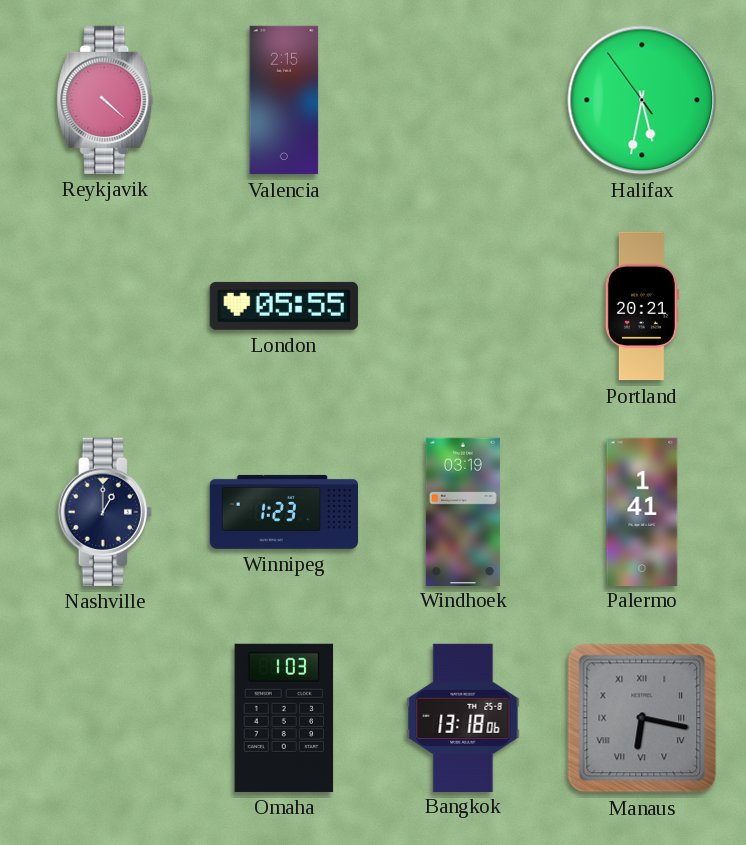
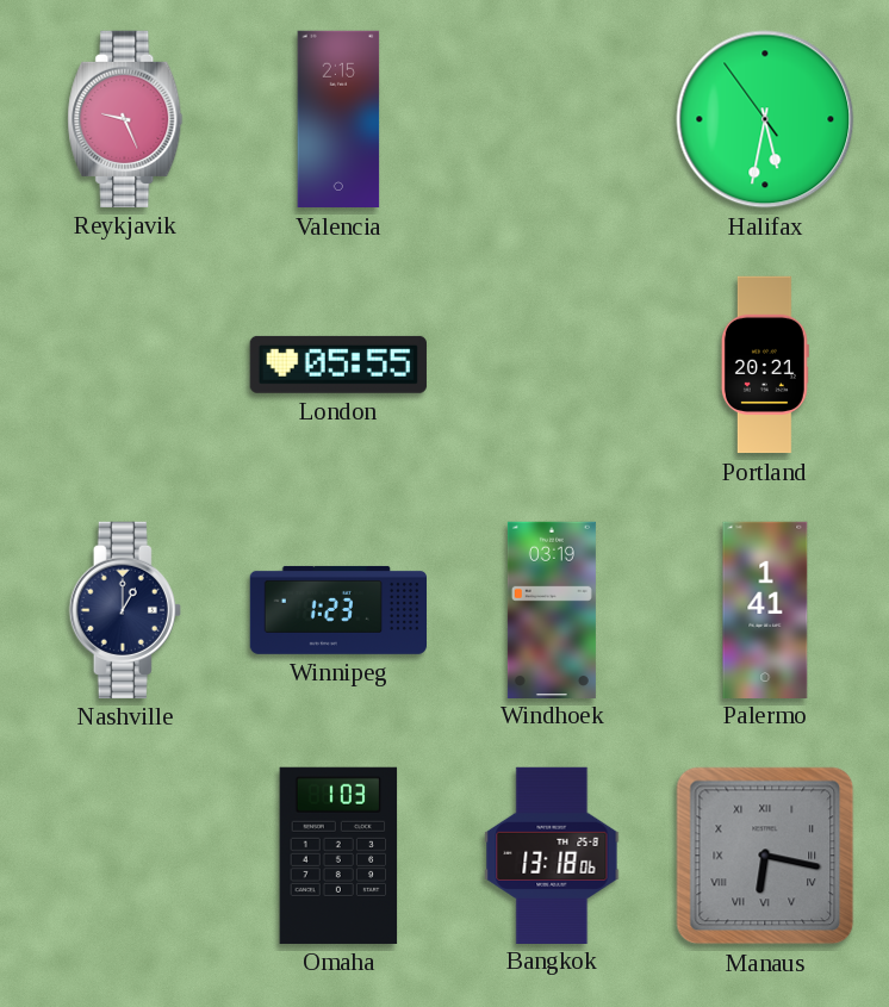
Reykjavik: 4:22 -> 9:26 (125, 119)
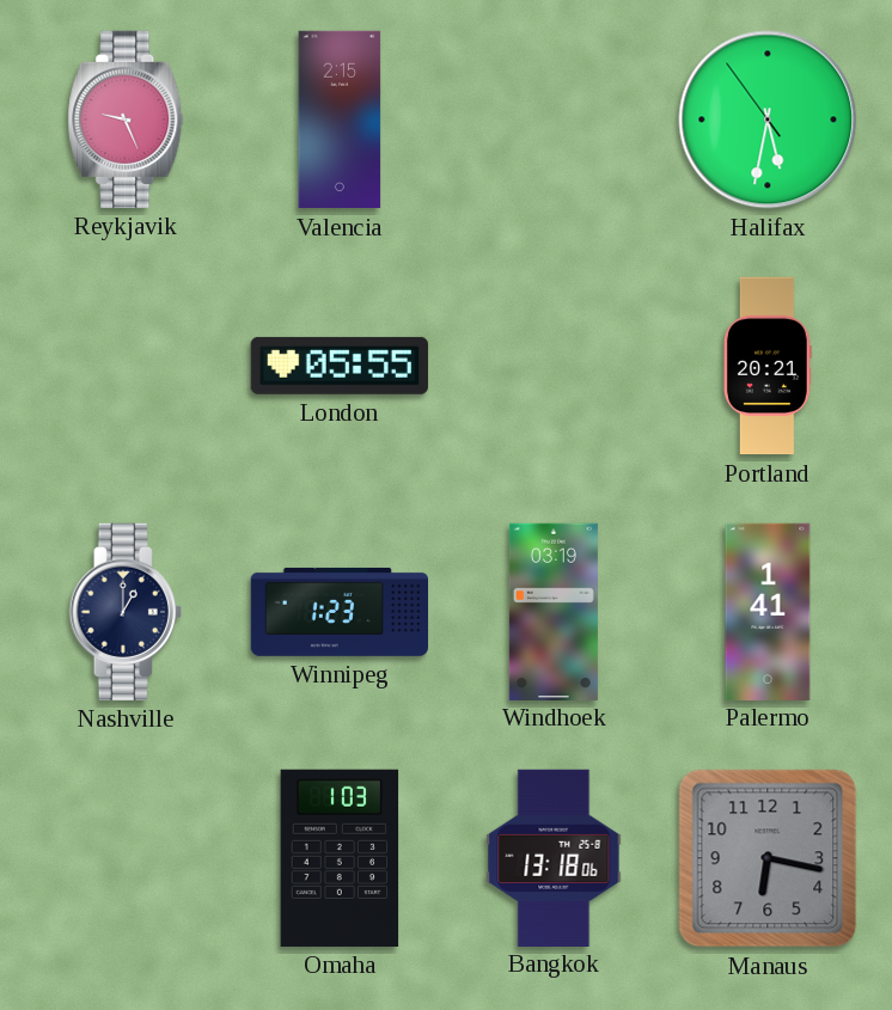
Manaus numerals: Roman -> Arabic (768, 858)
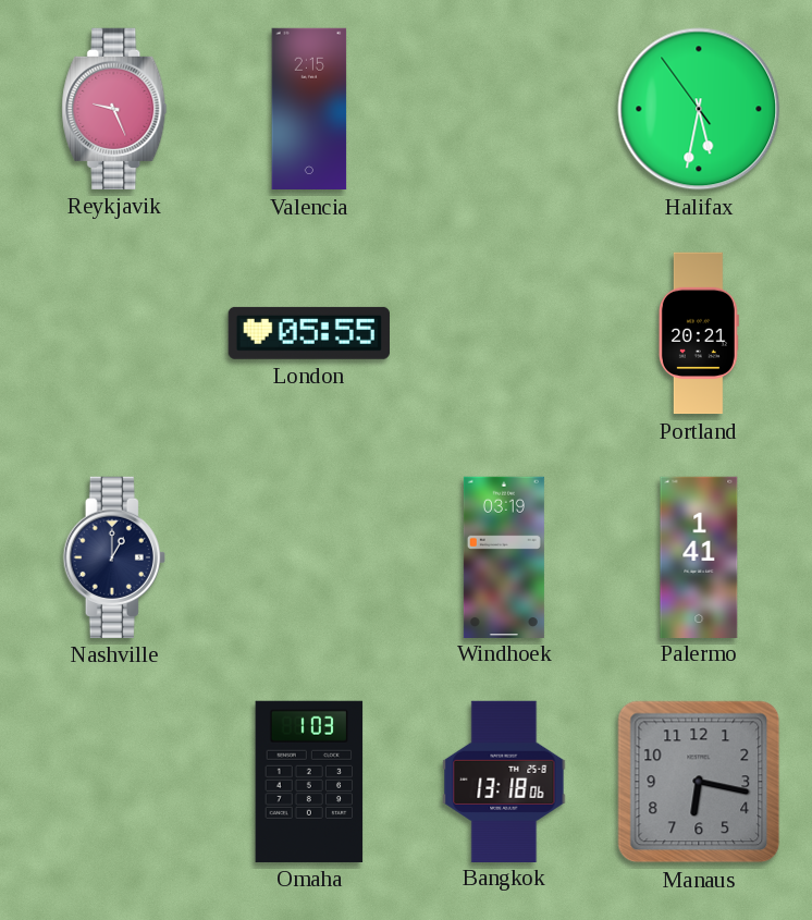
Winnipeg: 1:23 -> none (338, 612)
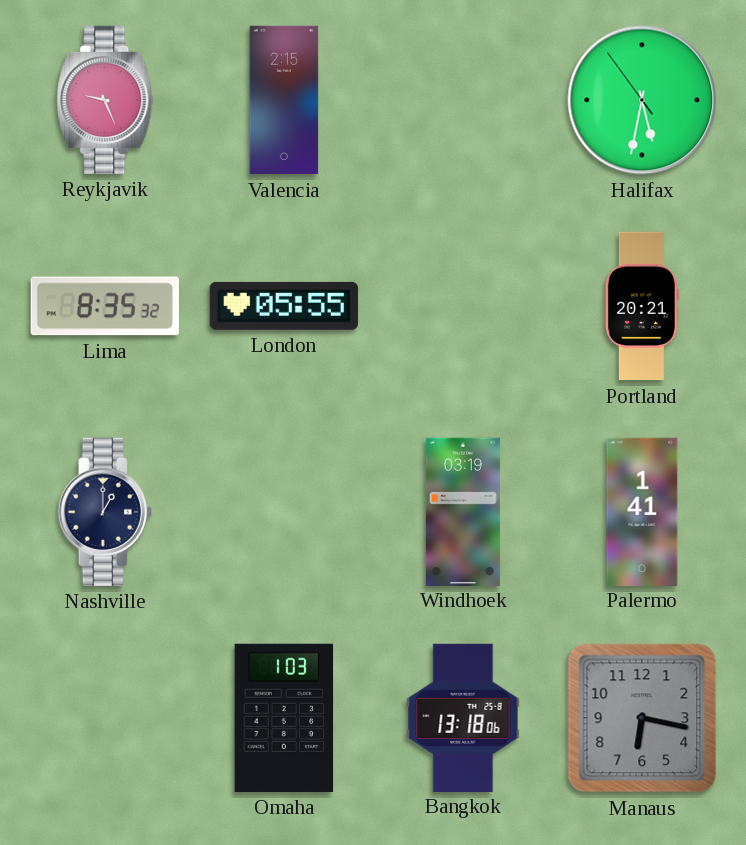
Lima: none -> 8:35 (105, 306)
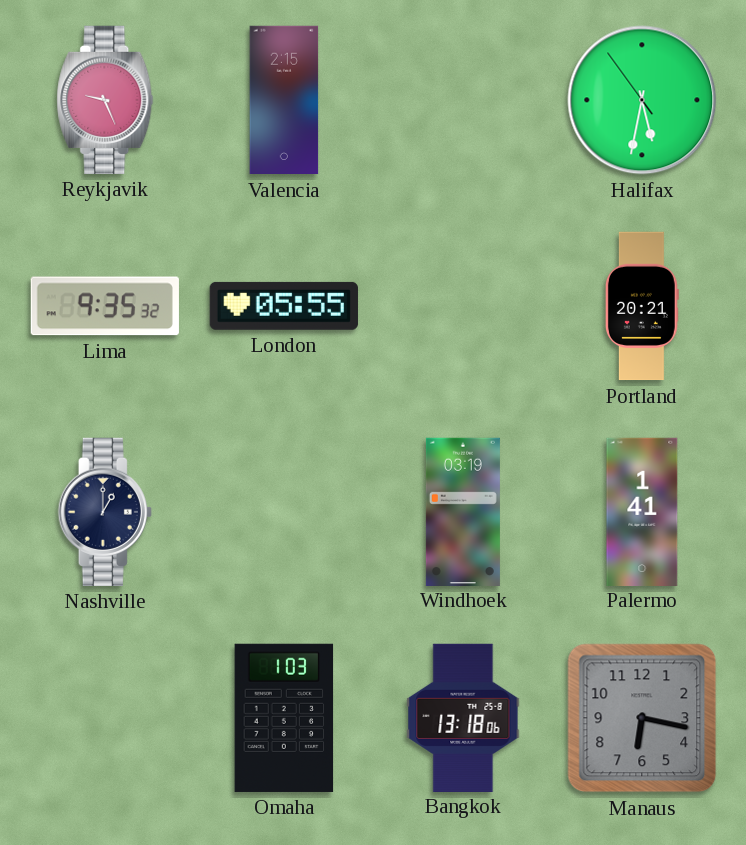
Lima: 8:35 -> 9:35 (105, 306)
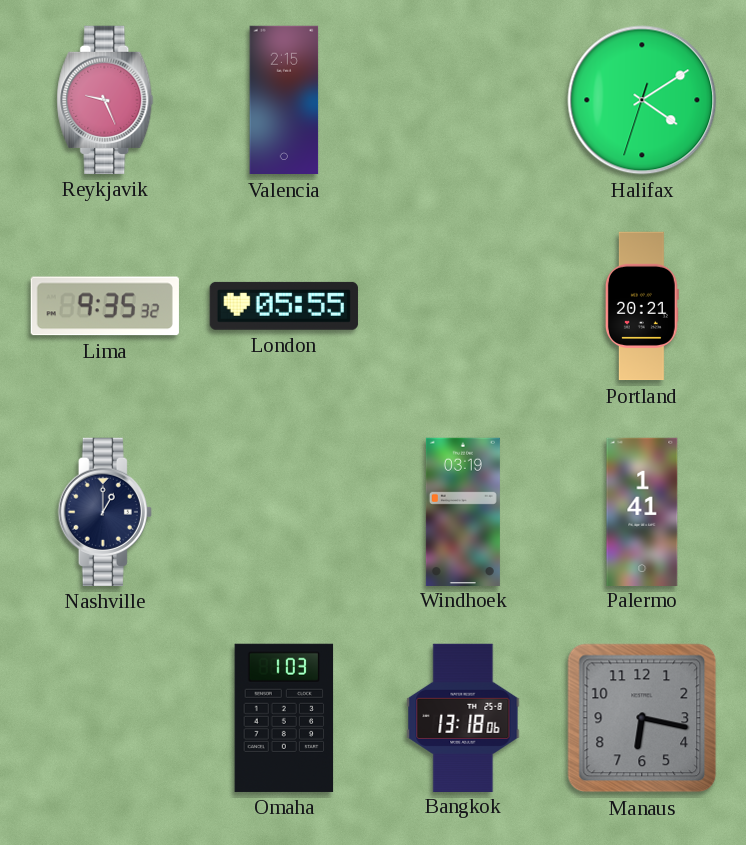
Halifax: 5:31 -> 4:09 (642, 100)
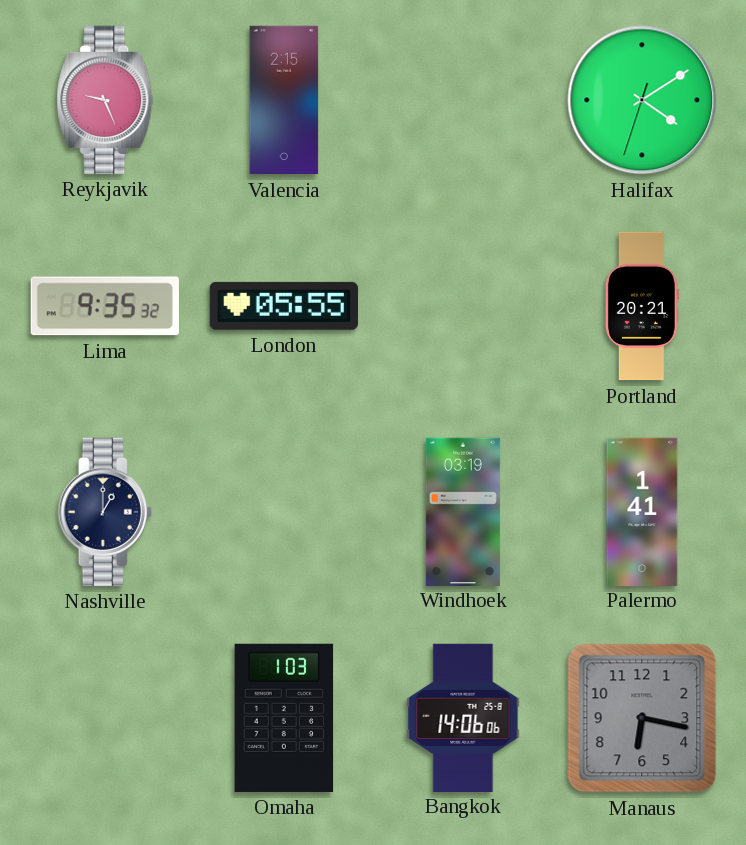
Bangkok: 13:18 -> 14:06 (463, 717)
